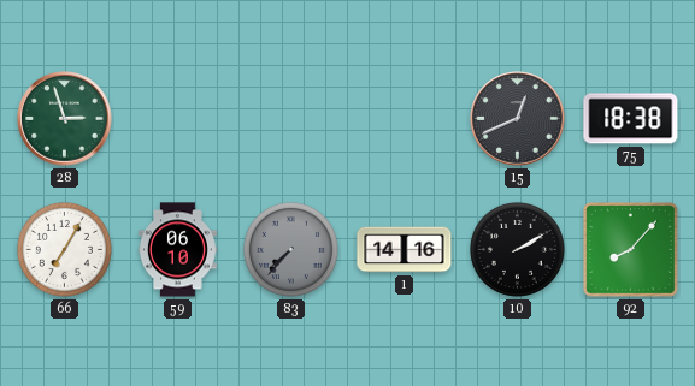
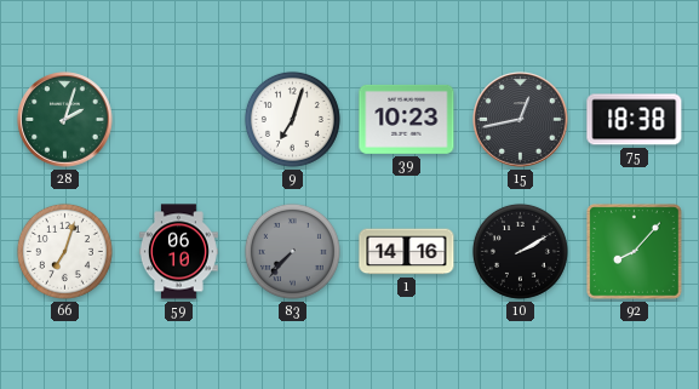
28: 2:57 -> 2:03 (65, 120)
9: none -> 7:03 (292, 119)
39: none -> 10:23 (407, 119)
15: 12:41 -> 12:43 (521, 120)
66: 7:05 -> 7:03 (64, 251)
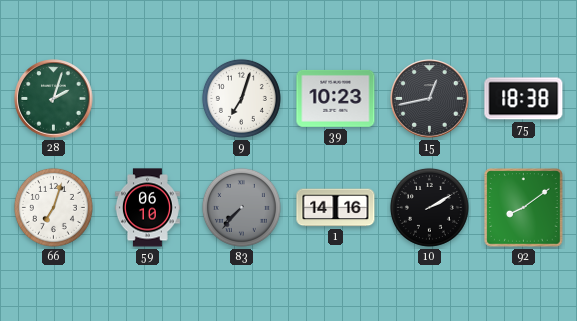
92: 8:07 -> 8:09 (524, 208)
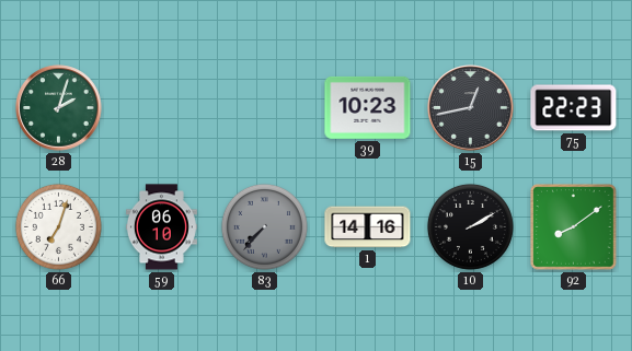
9: 7:03 -> none (241, 98)
75: 18:38 -> 22:23 (574, 108)
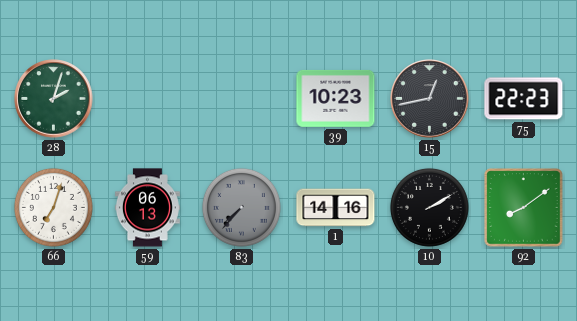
59: 06:10 -> 06:13 (147, 208)
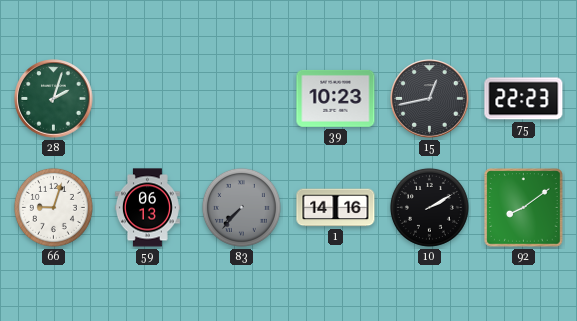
66: 7:03 -> 9:03 (53, 207)
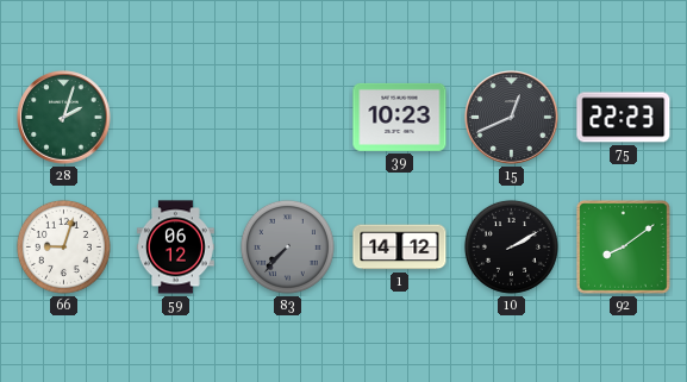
15: 12:43 -> 12:41 (512, 118)
59: 06:13 -> 06:12 (175, 248)
1: 14:16 -> 14:12 (400, 248)
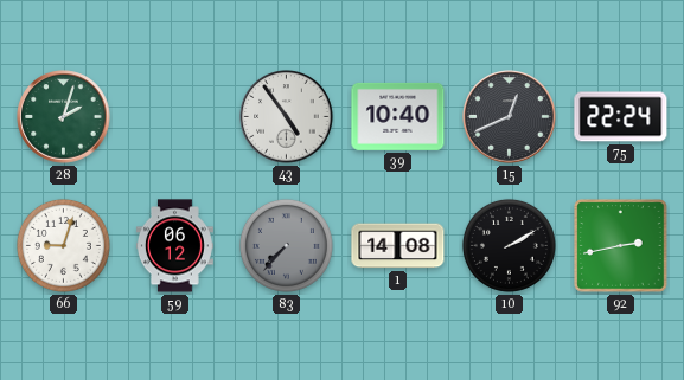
43: none -> 4:54 (287, 117)
39: 10:23 -> 10:40 (398, 116)
75: 22:23 -> 22:24 (621, 117)
1: 14:12 -> 14:08 (398, 246)
92: 8:09 -> 2:43 (621, 246)
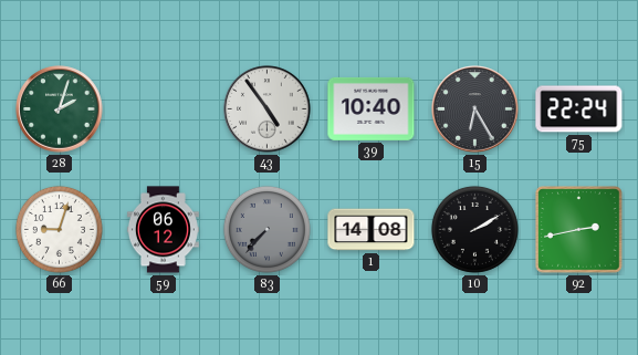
15: 12:41 -> 6:25 (475, 109)
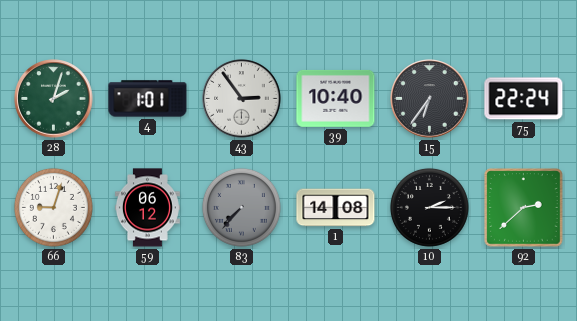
4: none -> 1:01 (148, 99)
43: 4:54 -> 2:54 (242, 99)
15: 6:25 -> 6:36 (430, 99)
10: 2:10 -> 2:15 (429, 207)
92: 2:43 -> 2:38 (524, 208)
